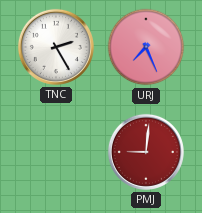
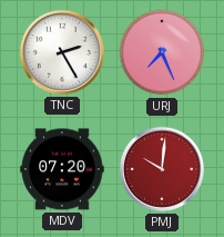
MDV: none -> 07:20 (62, 169)
PMJ: 9:01 -> 10:01 (162, 169)
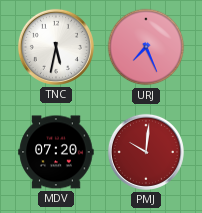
TNC: 2:25 -> 5:32 (56, 47)
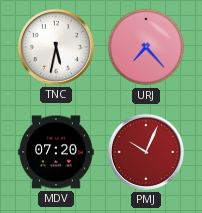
URJ: 7:26 -> 7:23 (146, 47)
PMJ: 10:01 -> 10:04 (146, 152)
